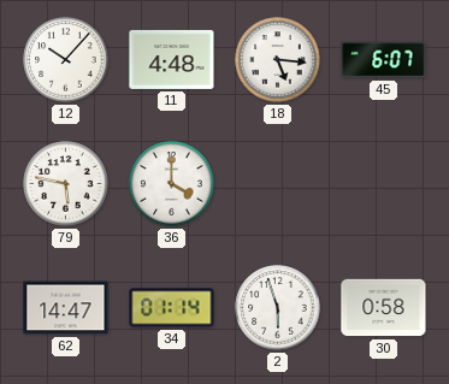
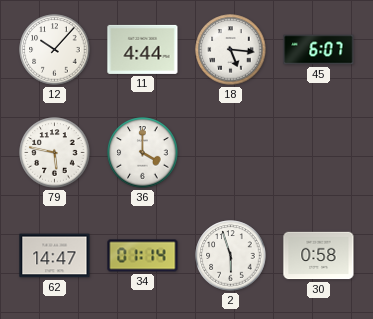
11: 4:48 -> 4:44 (143, 49)
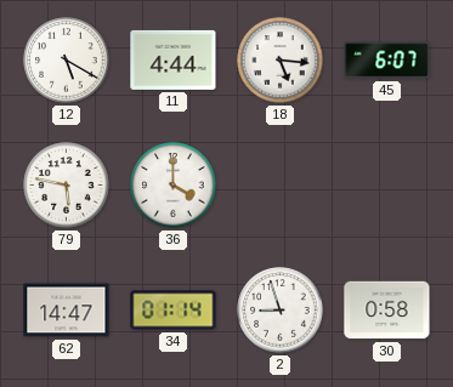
12: 10:07 -> 5:20 (67, 61)
2: 5:57 -> 8:57 (281, 311)
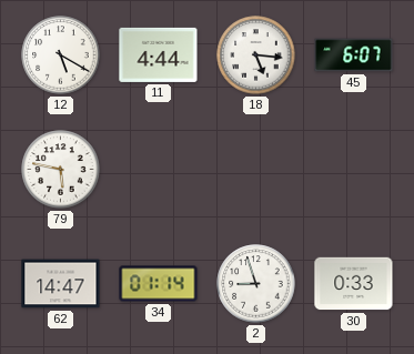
36: 4:00 -> none (174, 186)
30: 0:58 -> 0:33 (354, 284)
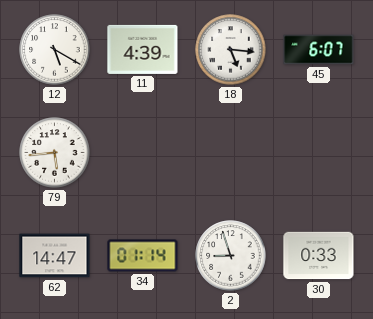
11: 4:44 -> 4:39 (143, 49)
79: 5:47 -> 5:44 (55, 153)
